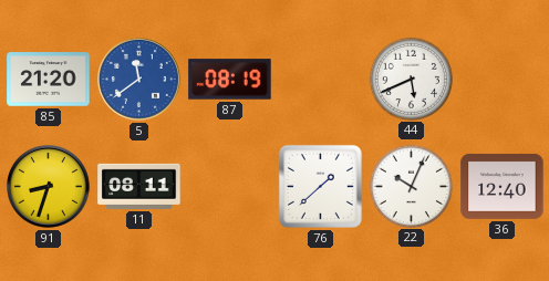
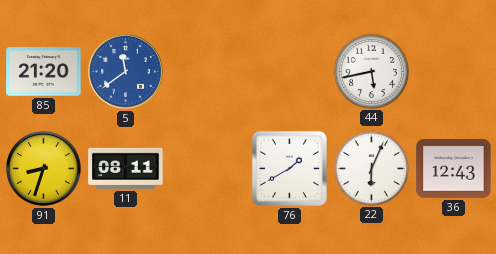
87: 08:19 -> none (230, 80)
44: 5:41 -> 5:43 (371, 71)
76: 1:38 -> 1:40 (289, 168)
22: 10:04 -> 6:04 (371, 168)
36: 12:40 -> 12:43 (454, 168)
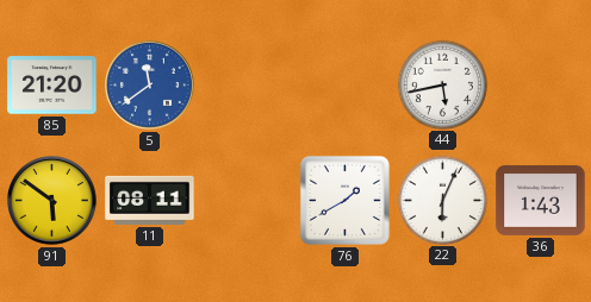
91: 8:33 -> 5:51 (52, 201)
36: 12:43 -> 1:43 (541, 200)
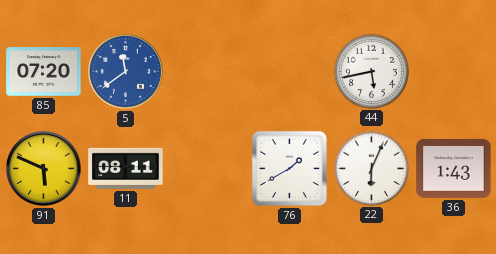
85: 21:20 -> 07:20 (44, 72)
91: 5:51 -> 5:49 (44, 169)
